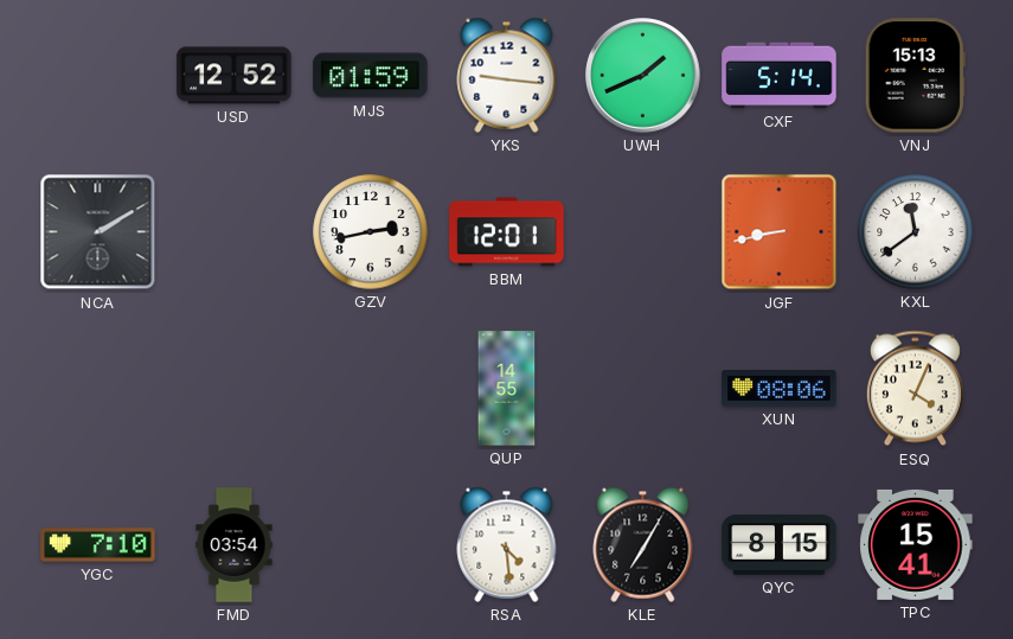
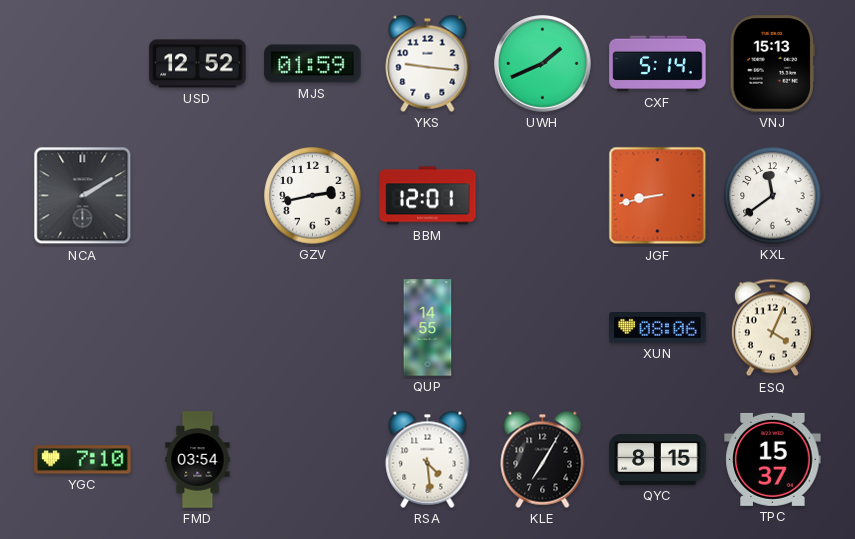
TPC: 15:41 -> 15:37 (773, 459)
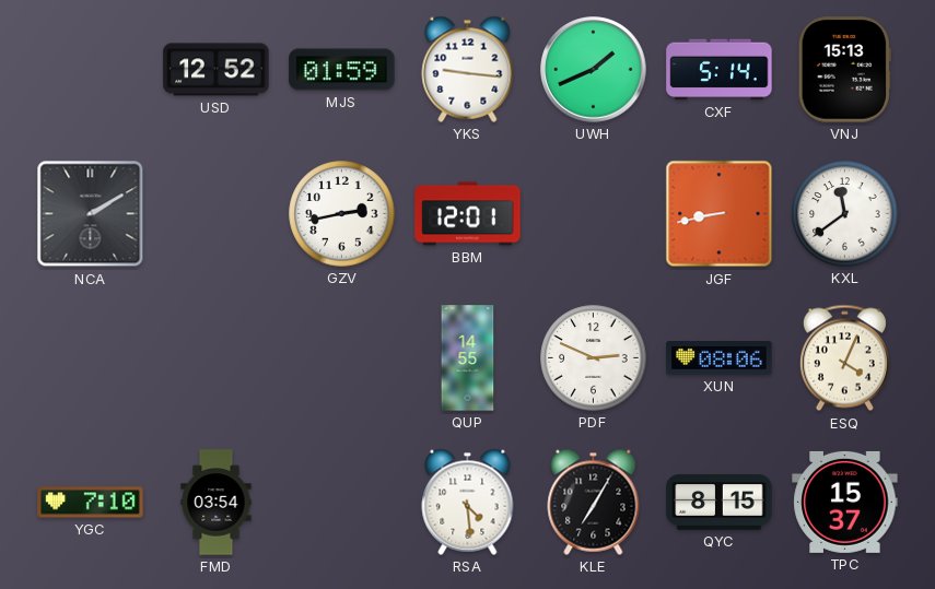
PDF: none -> 2:49 (594, 358)
